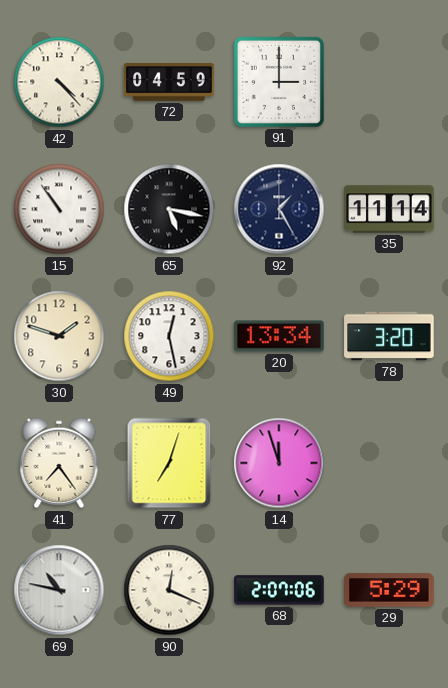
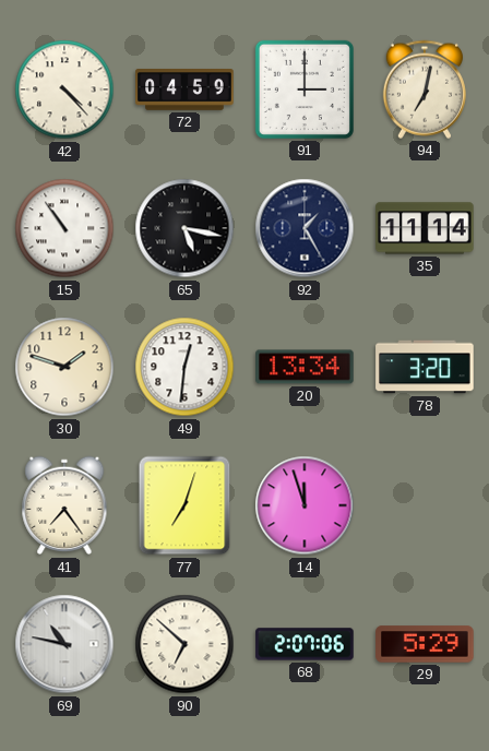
94: none -> 7:02 (425, 90)
49: 12:28 -> 12:31 (184, 367)
90: 12:19 -> 6:52 (184, 644)
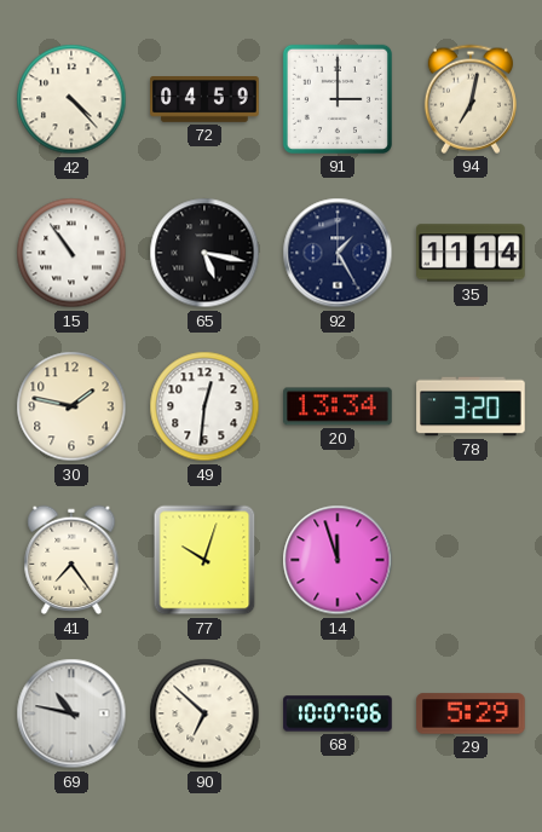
30: 1:48 -> 1:47 (71, 406)
77: 7:03 -> 10:03 (204, 560)
68: 2:07 -> 10:07 (338, 713)
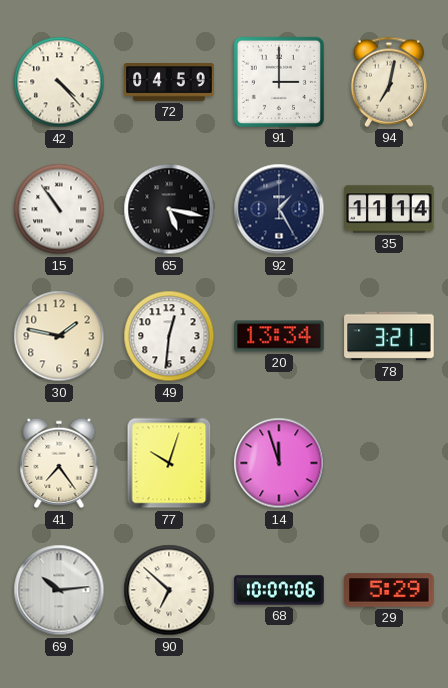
78: 3:20 -> 3:21 (389, 336)
69: 10:47 -> 10:14 (59, 590)
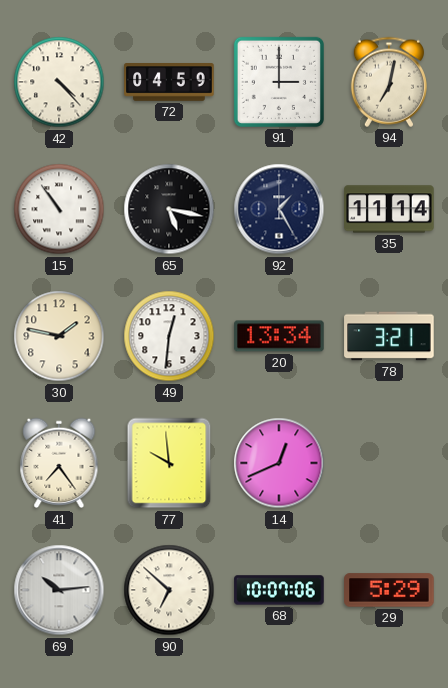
77: 10:03 -> 9:59 (169, 463)
14: 11:57 -> 12:41 (279, 463)
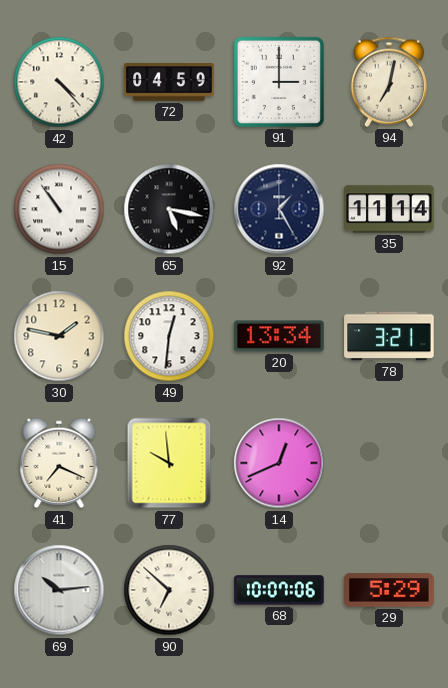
41: 7:24 -> 7:19 (59, 463)
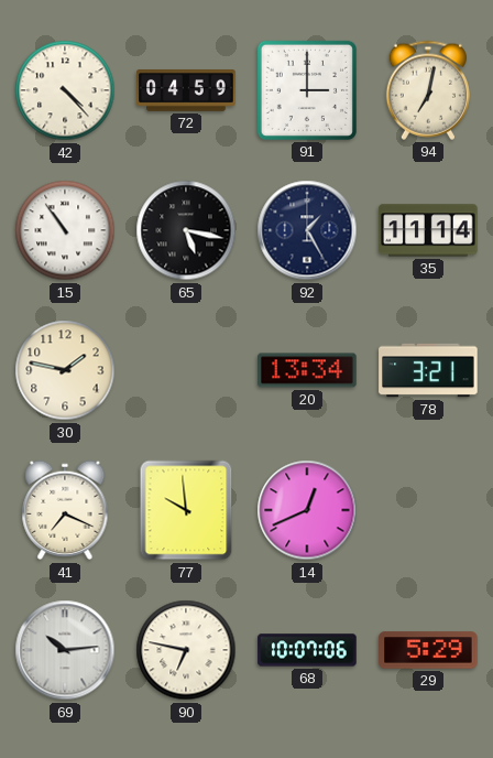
49: 12:31 -> none (169, 336)
90: 6:52 -> 6:47 (186, 650)
